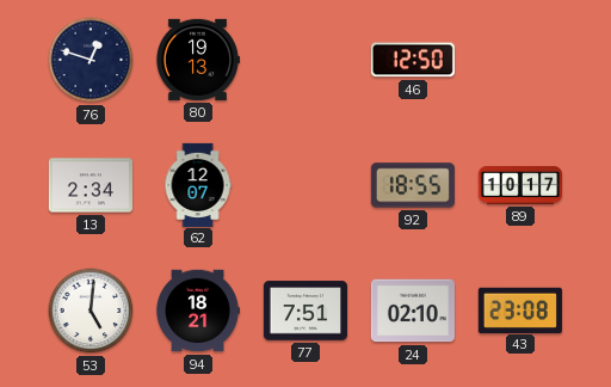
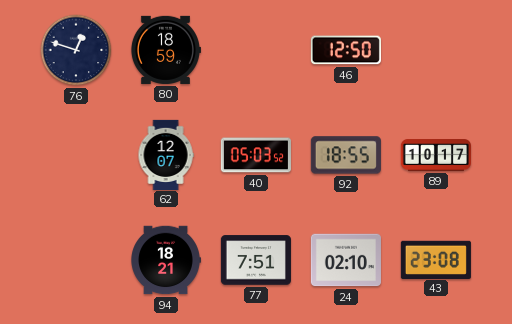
80: 19:13 -> 18:59 (165, 50)
13: 2:34 -> none (91, 185)
40: none -> 05:03 (256, 155)
53: 5:01 -> none (91, 311)
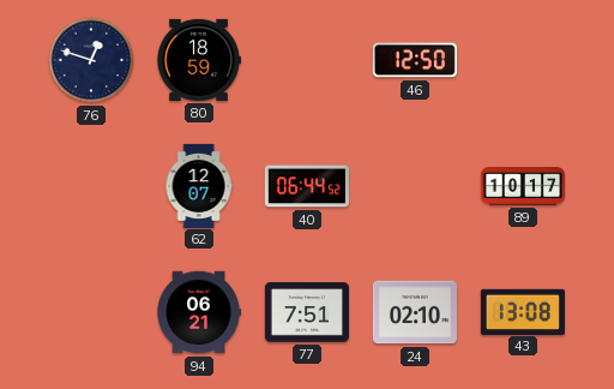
40: 05:03 -> 06:44 (307, 186)
92: 18:55 -> none (346, 155)
94: 18:21 -> 06:21 (199, 312)
43: 23:08 -> 13:08 (523, 311)
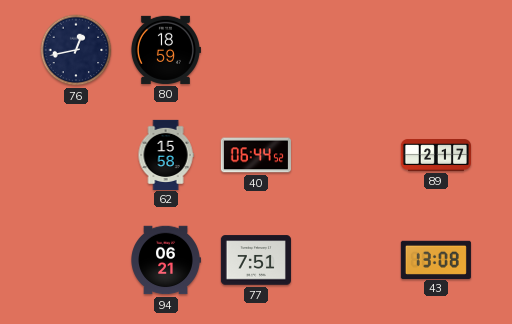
76: 12:48 -> 12:43 (76, 50)
46: 12:50 -> none (415, 60)
62: 12:07 -> 15:58 (166, 154)
89: 10:17 -> 2:17 (435, 155)
24: 02:10 -> none (415, 312)
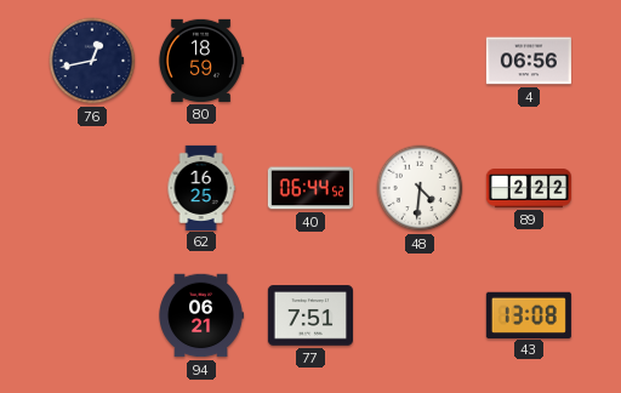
4: none -> 06:56 (529, 61)
62: 15:58 -> 16:25 (201, 187)
48: none -> 4:31 (420, 188)
89: 2:17 -> 2:22 (528, 188)
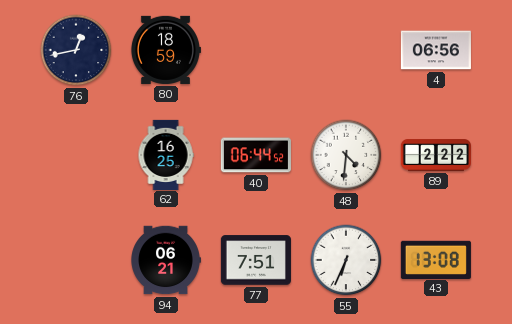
55: none -> 6:34 (346, 260)
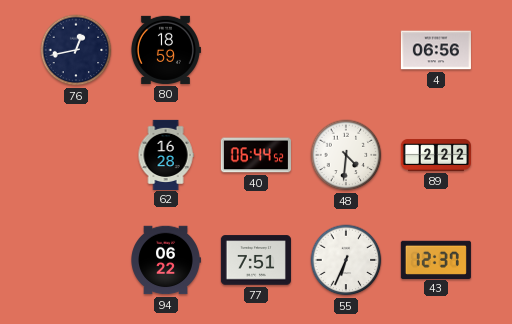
62: 16:25 -> 16:28 (166, 154)
94: 06:21 -> 06:22 (166, 260)
43: 13:08 -> 12:37 (436, 259)
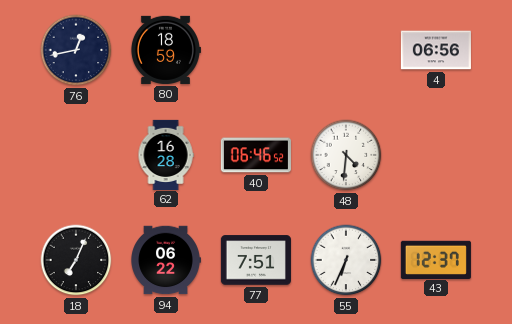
40: 06:44 -> 06:46 (256, 155)
89: 2:22 -> none (435, 155)
18: none -> 7:04 (76, 260)
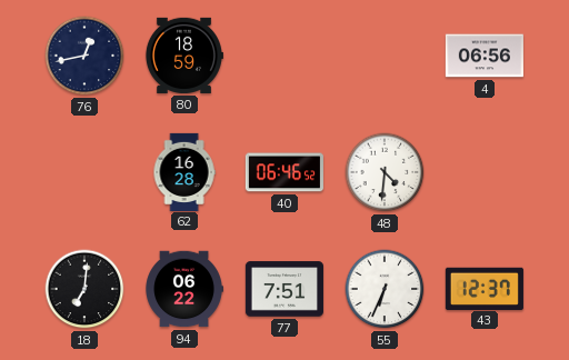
18: 7:04 -> 7:01 (84, 289)
